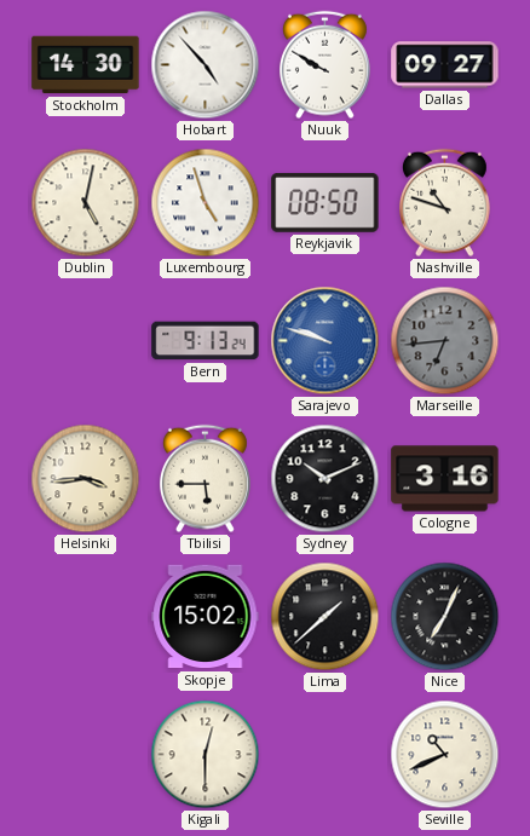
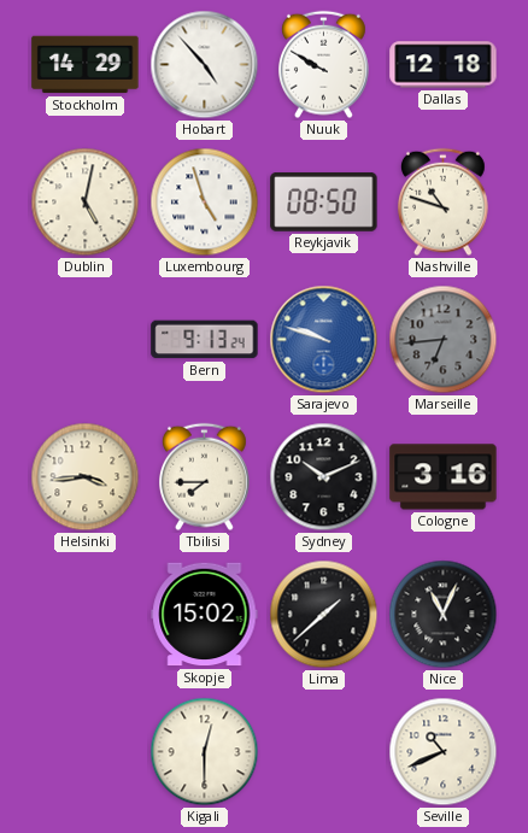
Stockholm: 14:30 -> 14:29 (86, 65)
Dallas: 09:27 -> 12:18 (444, 65)
Tbilisi: 5:45 -> 7:45 (205, 477)
Nice: 7:04 -> 11:04 (444, 615)
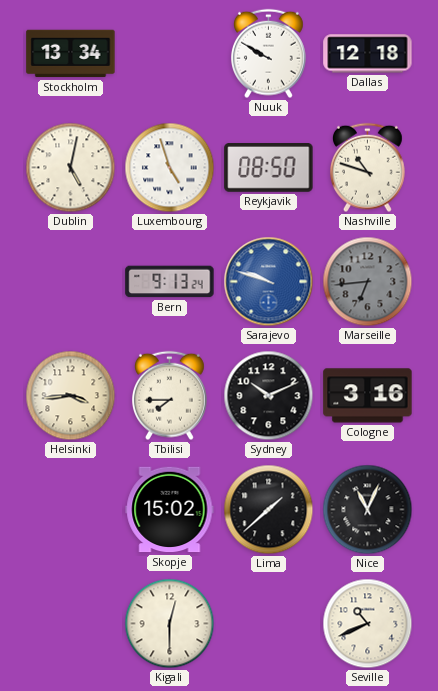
Stockholm: 14:29 -> 13:34 (71, 54)
Hobart: 4:53 -> none (205, 65)
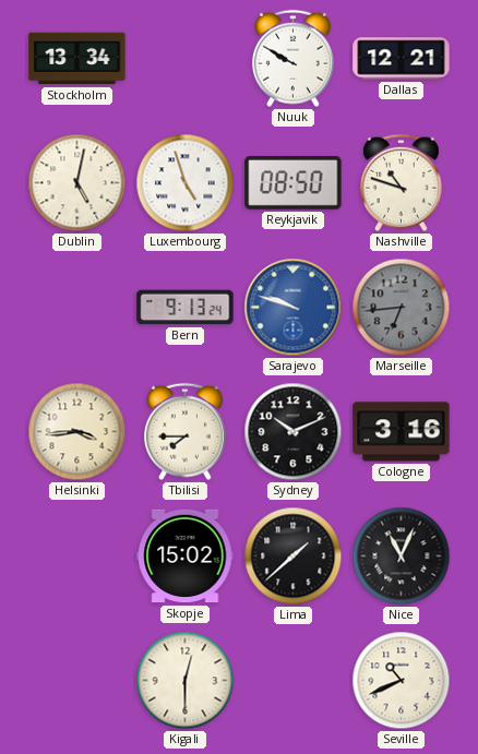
Dallas: 12:18 -> 12:21 (402, 59)
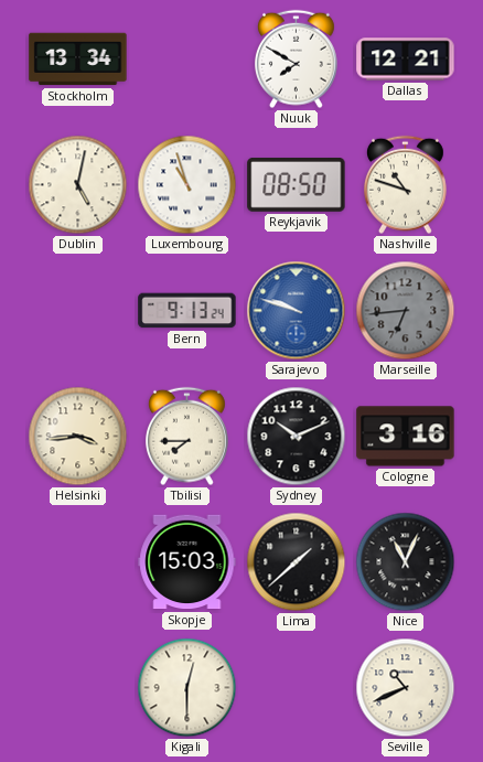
Nuuk: 9:50 -> 7:50 (297, 60)
Luxembourg: 4:57 -> 10:57 (187, 185)
Skopje: 15:02 -> 15:03 (187, 562)
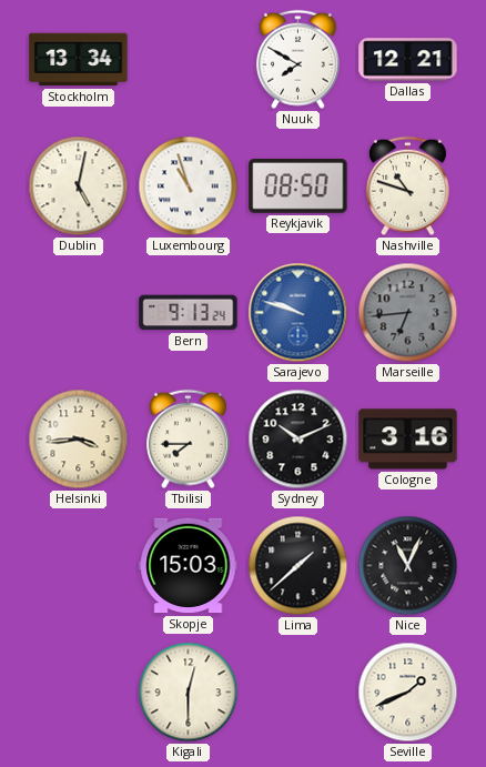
Seville: 10:41 -> 1:41 (408, 693)
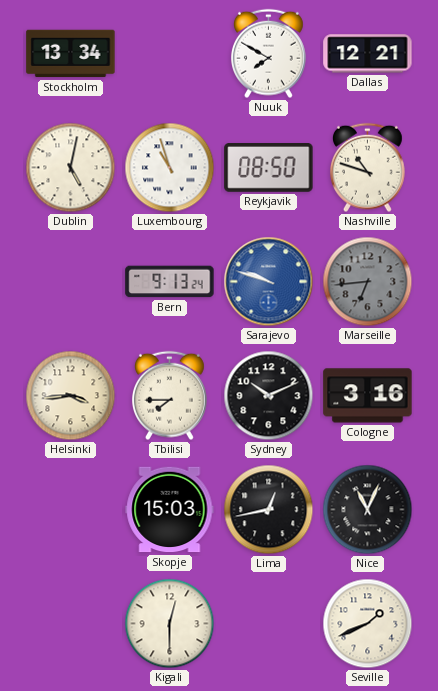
Lima: 1:38 -> 12:43 (269, 510)
